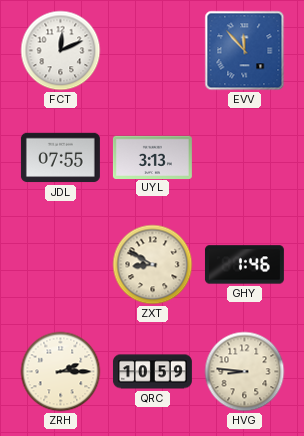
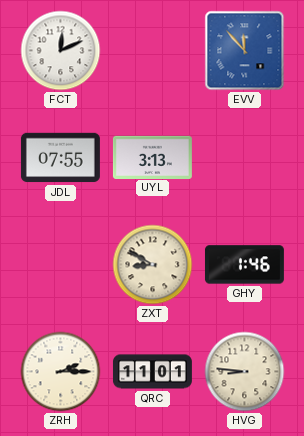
QRC: 10:59 -> 11:01 (152, 372)
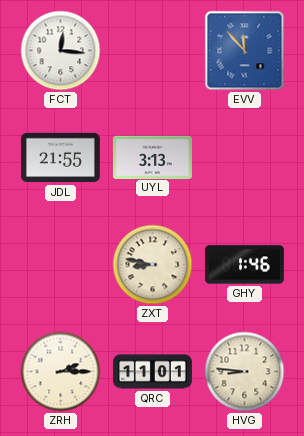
FCT: 12:11 -> 12:16 (61, 51)
JDL: 07:55 -> 21:55 (60, 158)
ZXT: 8:50 -> 8:47 (153, 265)
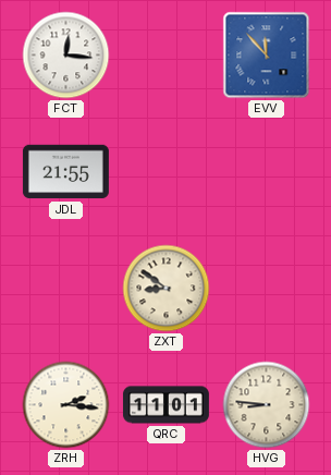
UYL: 3:13 -> none (152, 157)
ZXT: 8:47 -> 8:51 (167, 289)
GHY: 1:46 -> none (244, 265)
ZRH: 2:15 -> 2:16 (66, 405)
